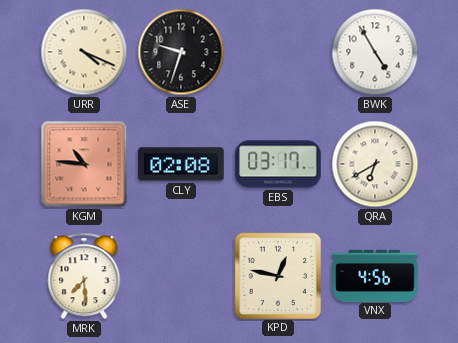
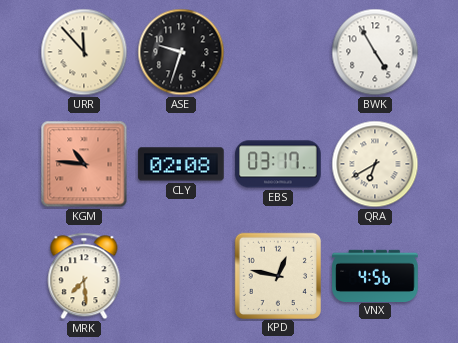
URR: 4:19 -> 11:53 (84, 52)
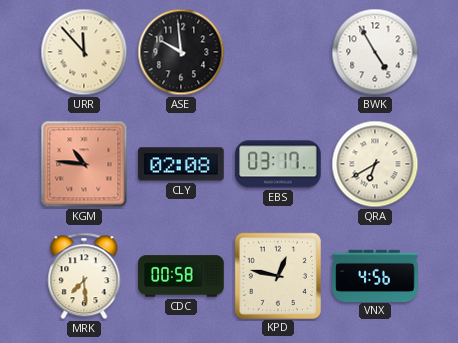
ASE: 9:33 -> 9:59 (181, 52)
CDC: none -> 00:58 (181, 276)
